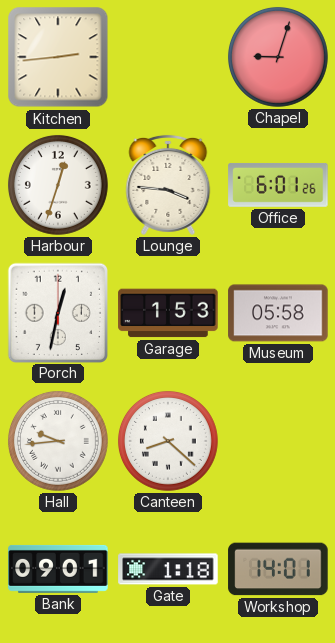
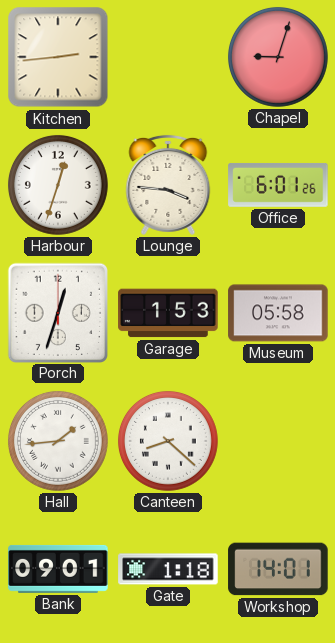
Porch: 12:32 -> 12:33 (57, 312)
Hall: 9:44 -> 1:44 (58, 441)
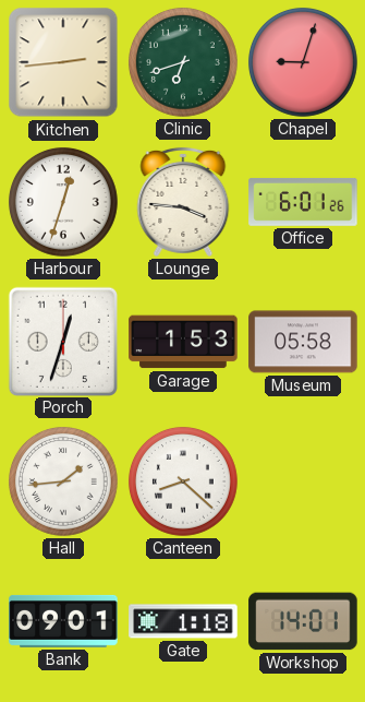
Clinic: none -> 6:42 (183, 62)
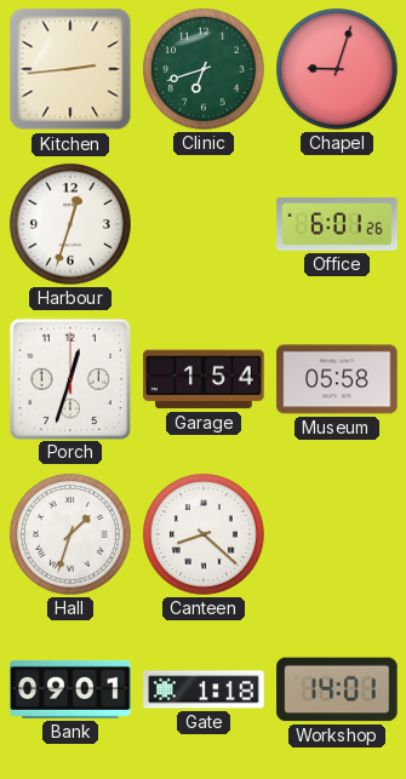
Lounge: 3:46 -> none (183, 202)
Garage: 1:53 -> 1:54 (204, 379)
Hall: 1:44 -> 1:33 (70, 534)
